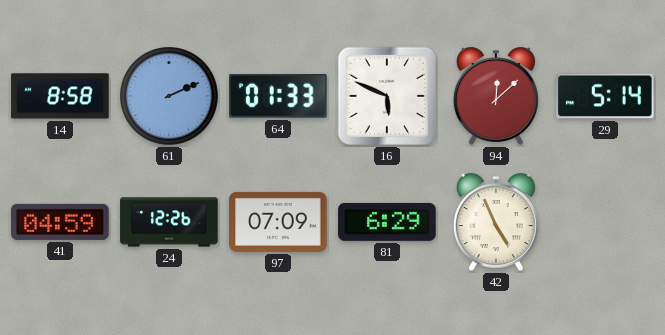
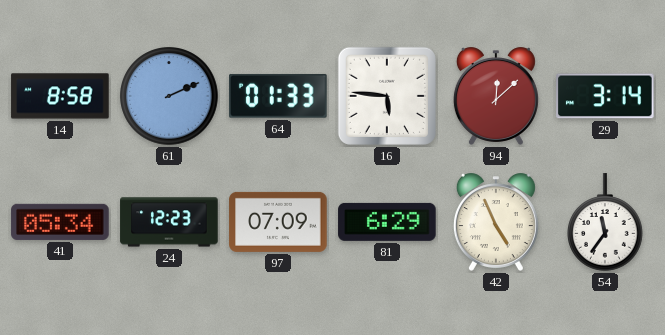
16: 5:49 -> 5:46 (387, 96)
29: 5:14 -> 3:14 (605, 96)
41: 04:59 -> 05:34 (60, 222)
24: 12:26 -> 12:23 (169, 222)
54: none -> 11:36 (606, 222)
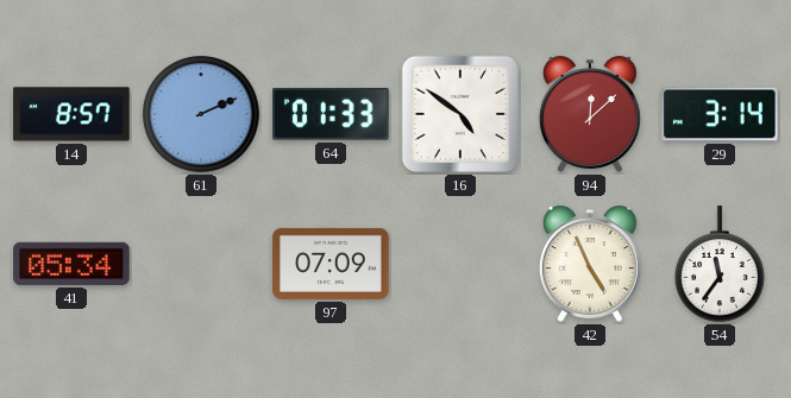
14: 8:58 -> 8:57 (71, 114)
16: 5:46 -> 4:51 (460, 114)
24: 12:23 -> none (169, 222)
81: 6:29 -> none (387, 222)
